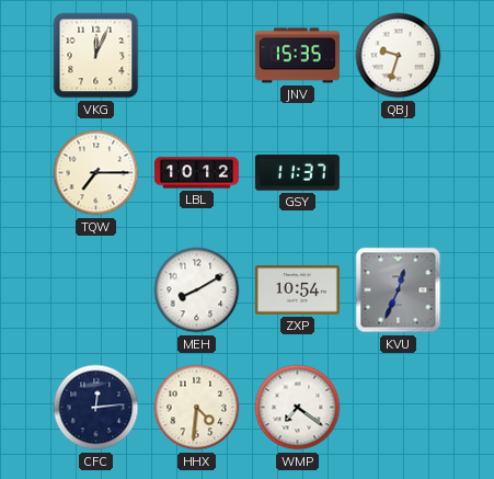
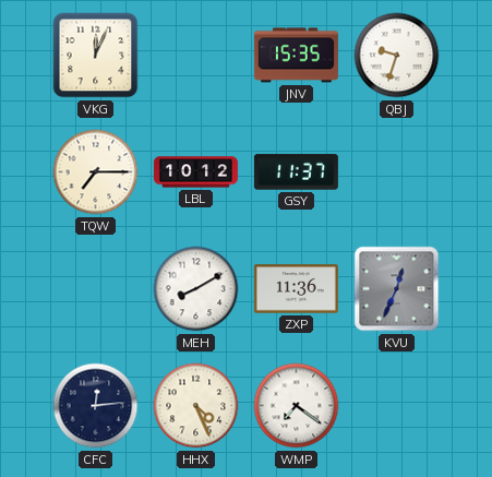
ZXP: 10:54 -> 11:36 (296, 289)
HHX: 4:31 -> 4:26 (196, 406)
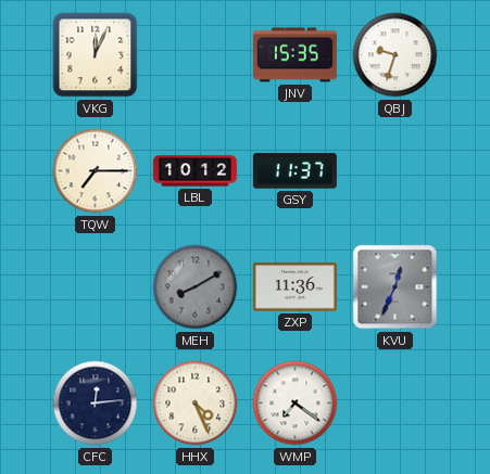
MEH dial: white -> grey (196, 287)
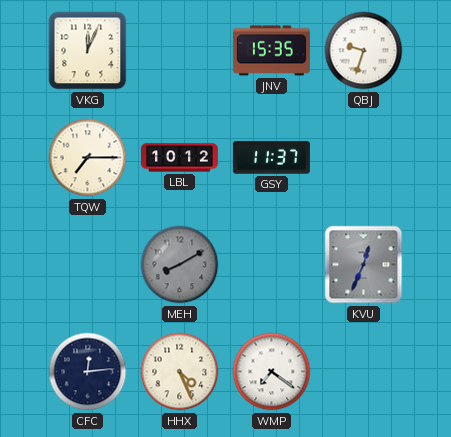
ZXP: 11:36 -> none (294, 287)
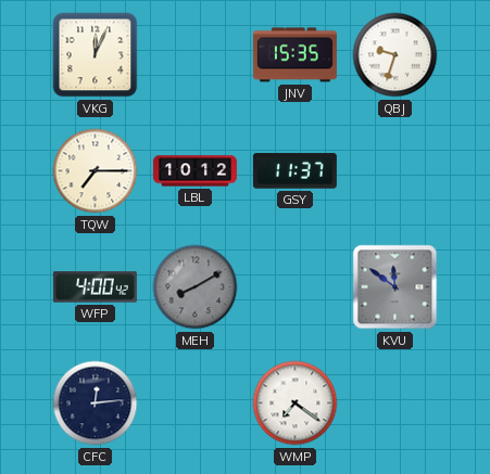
WFP: none -> 4:00 (95, 287)
KVU: 12:34 -> 11:51 (395, 287)
HHX: 4:26 -> none (180, 372)
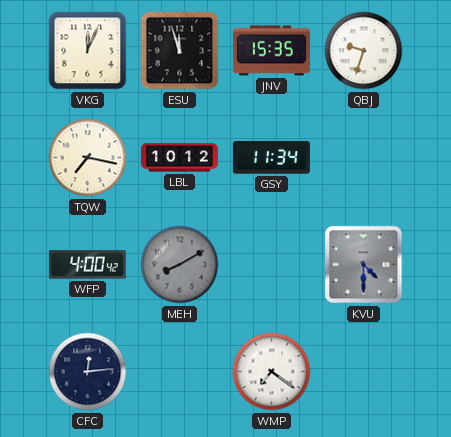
ESU: none -> 11:57 (180, 51)
TQW: 7:15 -> 7:17 (88, 158)
GSY: 11:37 -> 11:34 (271, 158)
KVU: 11:51 -> 4:30 (364, 265)
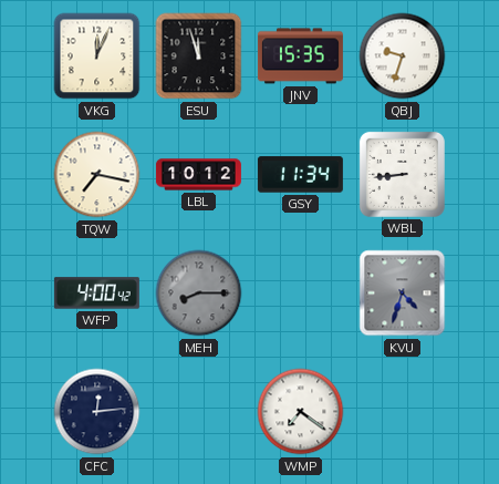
WBL: none -> 8:44 (402, 174)
MEH: 8:10 -> 8:15 (199, 294)
KVU: 4:30 -> 4:33 (403, 294)
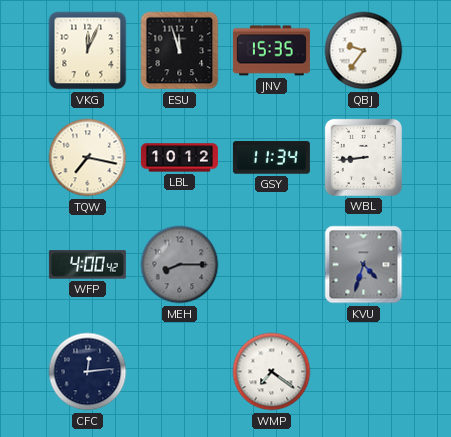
QBJ: 9:33 -> 9:36 (364, 51)
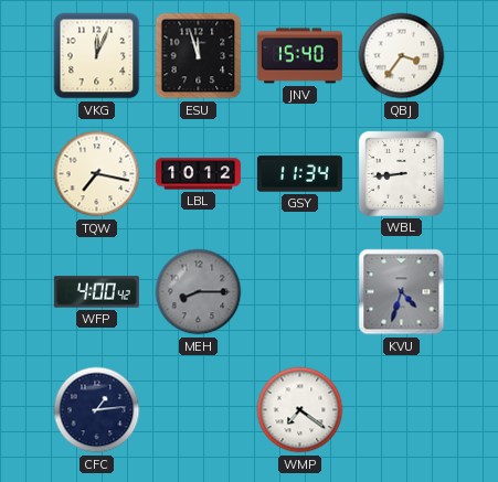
JNV: 15:35 -> 15:40 (299, 56)
QBJ: 9:36 -> 3:36 (402, 56)
CFC: 12:14 -> 1:14 (97, 410)
